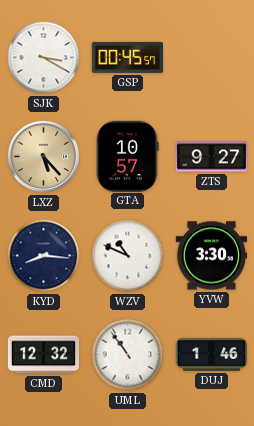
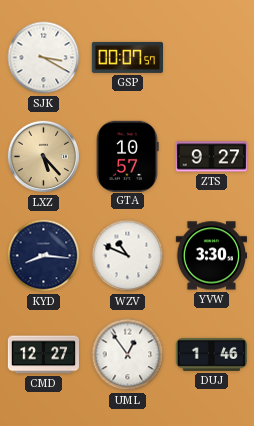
GSP: 00:45 -> 00:07 (127, 57)
CMD: 12:32 -> 12:27 (43, 355)
UML: 10:54 -> 12:54 (128, 355)
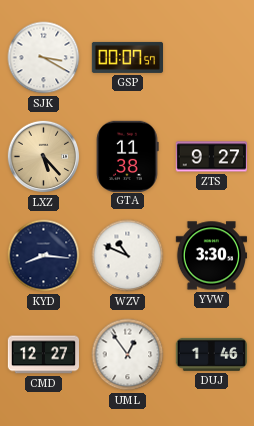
GTA: 10:57 -> 11:38 (127, 156)
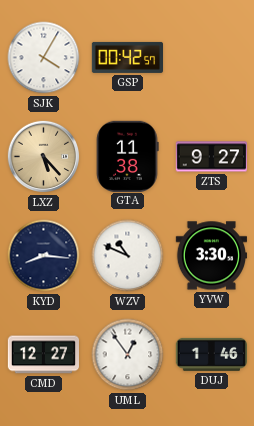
SJK: 3:20 -> 4:05 (44, 58)
GSP: 00:07 -> 00:42 (127, 57)
